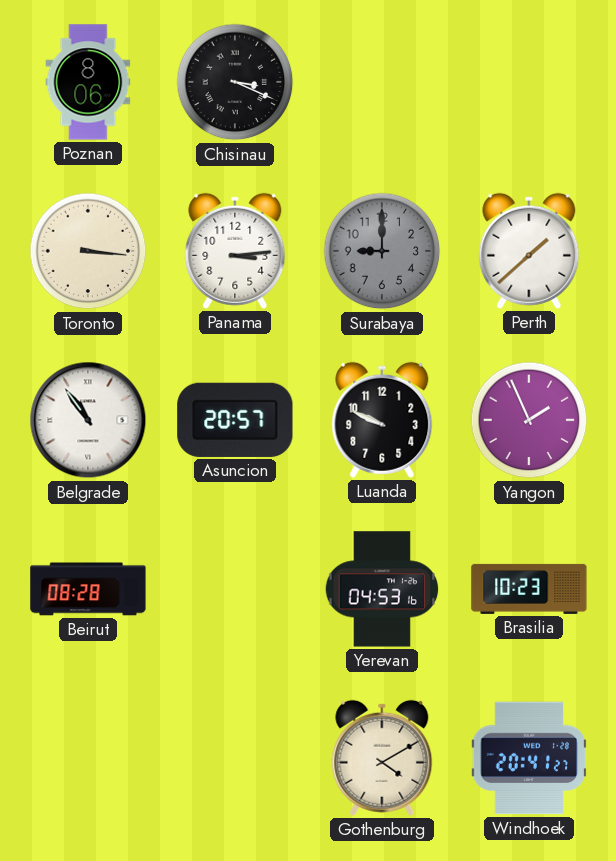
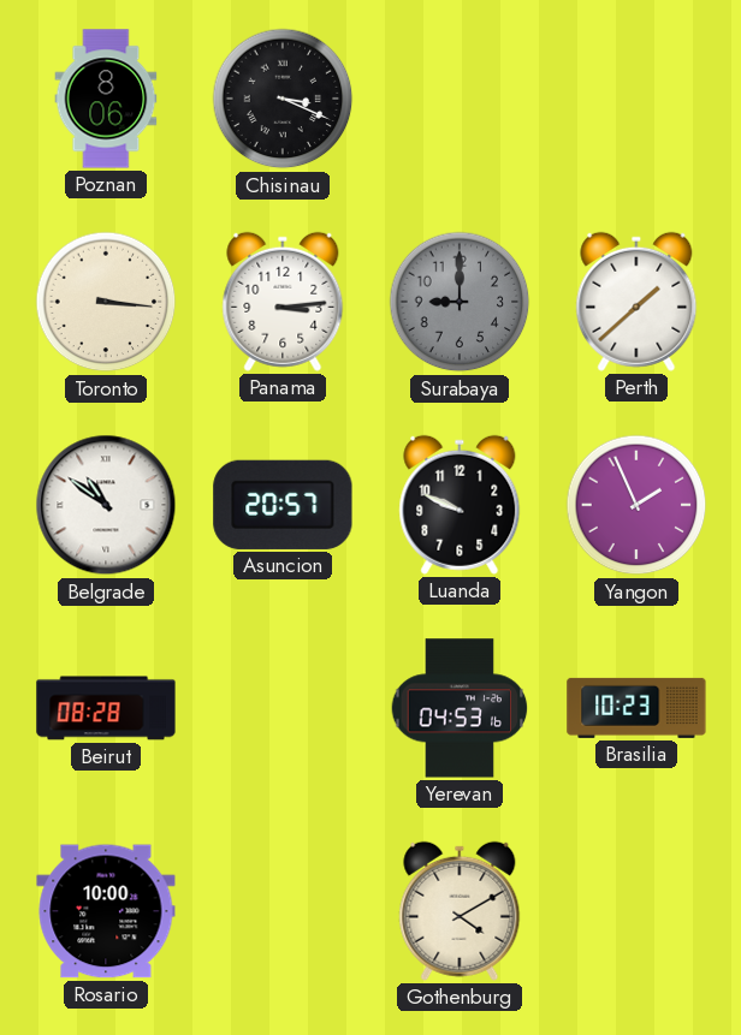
Belgrade: 10:54 -> 10:51 (106, 505)
Rosario: none -> 10:00 (106, 911)
Windhoek: 20:41 -> none (529, 758)
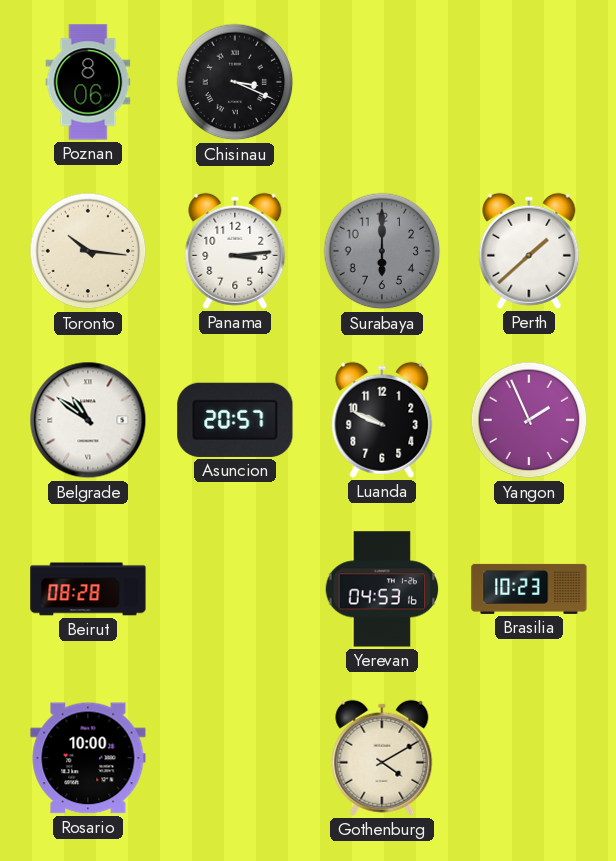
Toronto: 3:16 -> 10:16 (88, 251)
Surabaya: 9:00 -> 6:00 (382, 251)
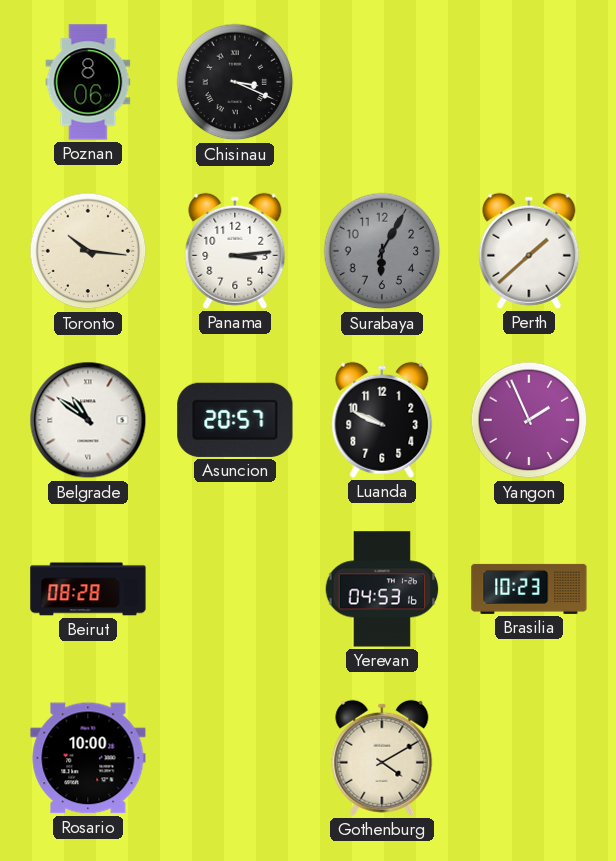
Surabaya: 6:00 -> 6:05 (382, 251)
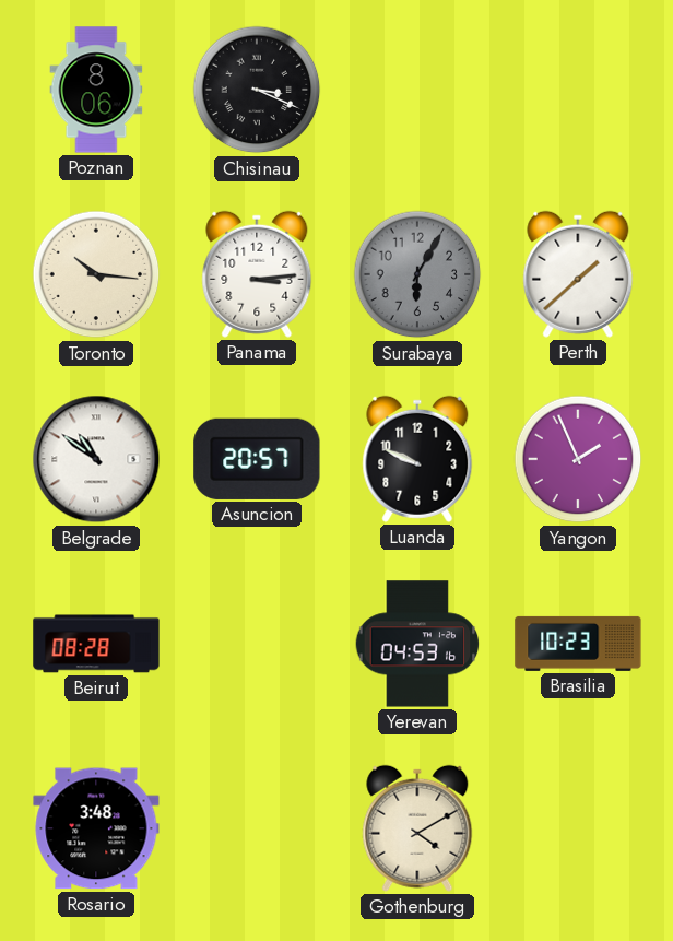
Rosario: 10:00 -> 3:48 (96, 828)
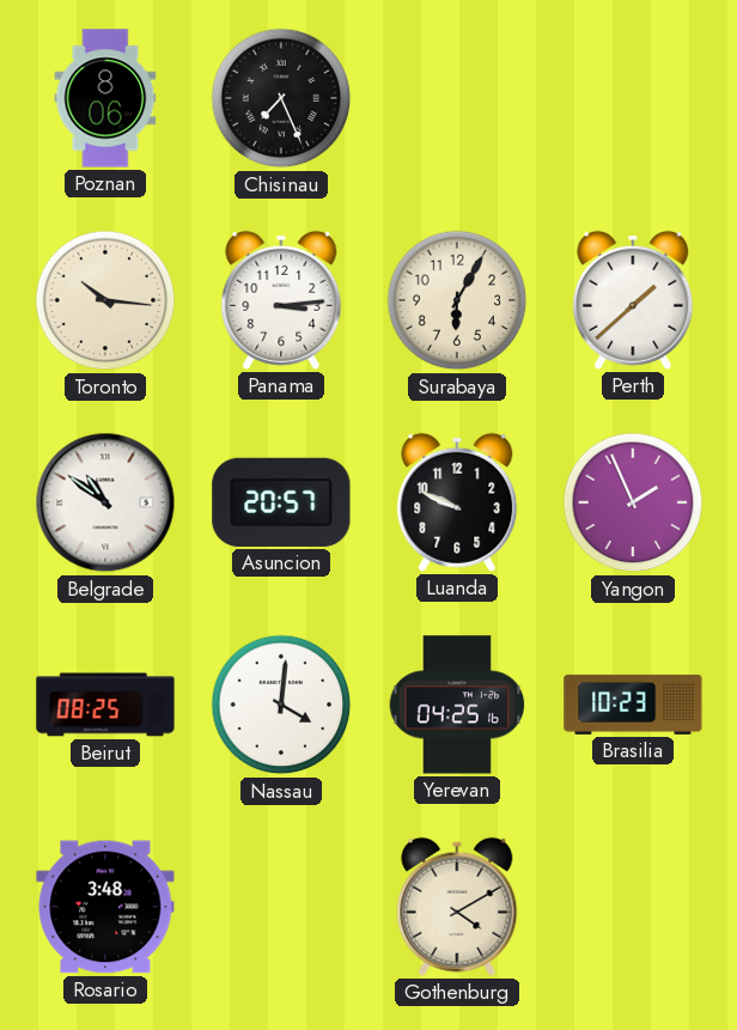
Chisinau: 3:19 -> 7:26 (281, 98)
Surabaya dial: grey -> cream (457, 300)
Beirut: 08:28 -> 08:25 (105, 705)
Nassau: none -> 4:01 (281, 705)
Yerevan: 04:53 -> 04:25 (457, 705)
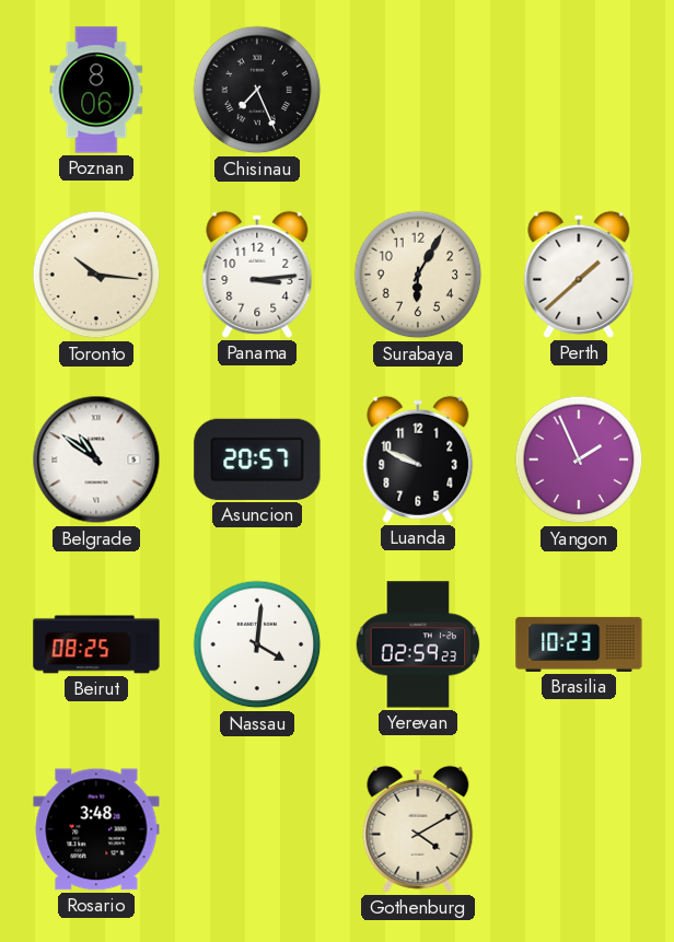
Yerevan: 04:25 -> 02:59 (418, 644)
